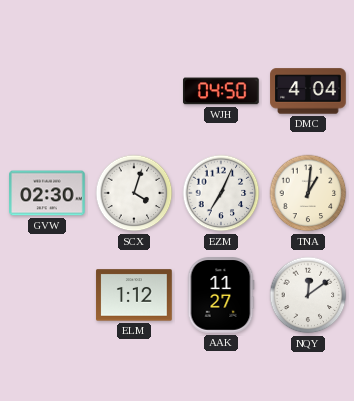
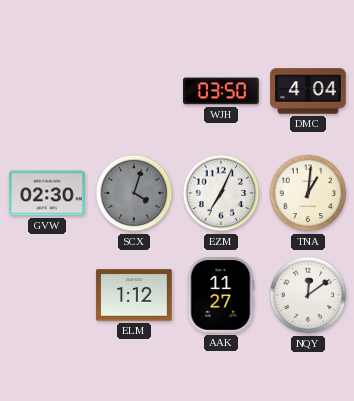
WJH: 04:50 -> 03:50 (222, 91)
SCX dial: white -> grey (134, 193)
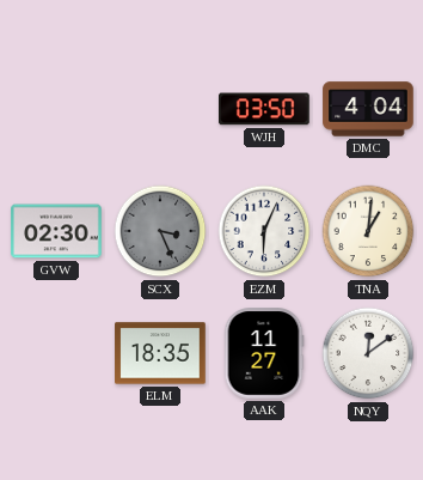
SCX: 4:03 -> 3:26 (160, 231)
EZM: 7:04 -> 6:04 (264, 231)
ELM: 1:12 -> 18:35 (160, 353)
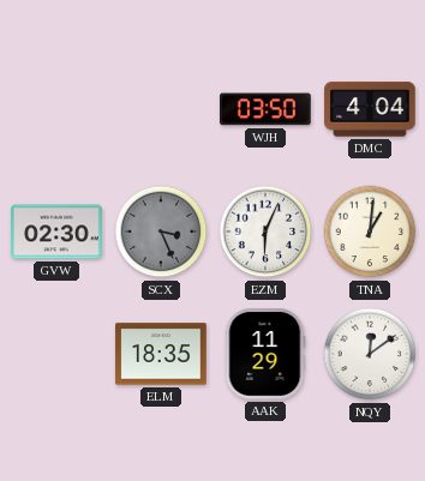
AAK: 11:27 -> 11:29 (265, 354)
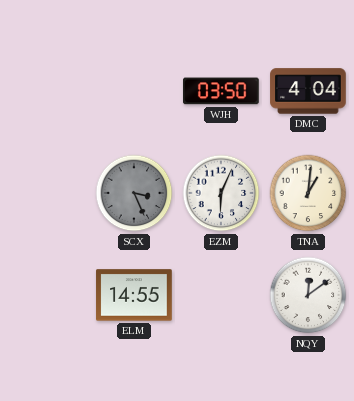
GVW: 02:30 -> none (56, 232)
ELM: 18:35 -> 14:55 (134, 295)
AAK: 11:29 -> none (265, 354)
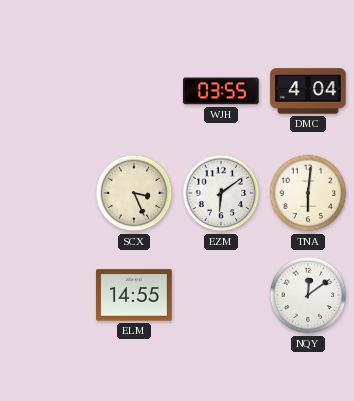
WJH: 03:50 -> 03:55 (222, 91)
SCX dial: grey -> cream (134, 193)
EZM: 6:04 -> 6:09 (221, 193)
TNA: 1:01 -> 6:01 (308, 193)
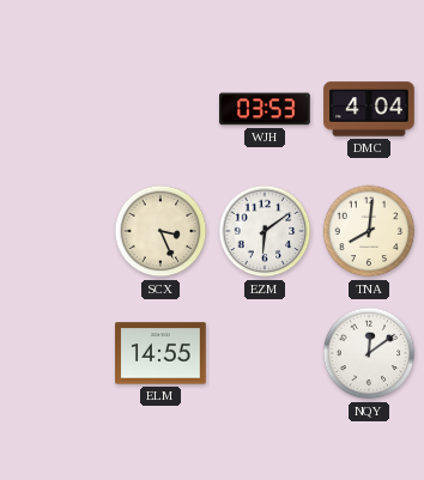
WJH: 03:55 -> 03:53 (266, 109)
TNA: 6:01 -> 8:01 (369, 231)
